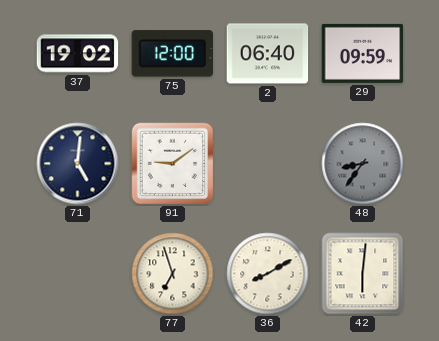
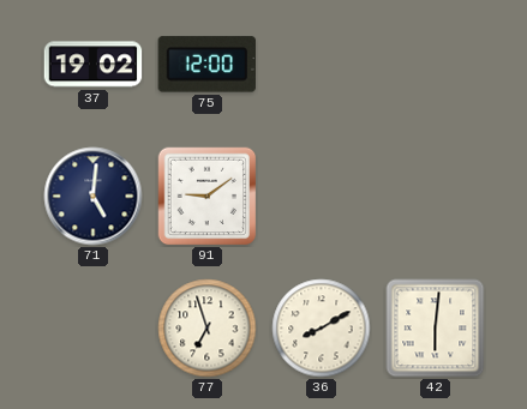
2: 06:40 -> none (268, 54)
29: 09:59 -> none (363, 53)
48: 8:36 -> none (363, 164)
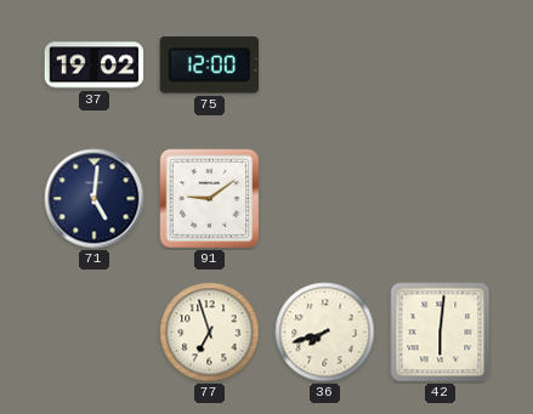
36: 8:10 -> 7:42 (325, 333)
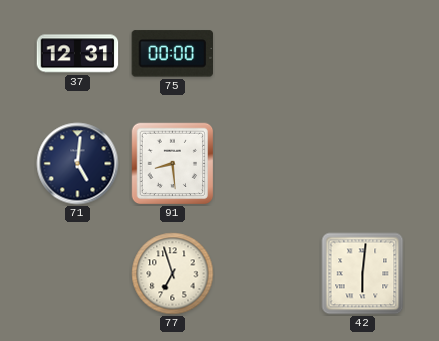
37: 19:02 -> 12:31 (78, 54)
75: 12:00 -> 00:00 (172, 54)
91: 9:09 -> 8:29 (172, 163)
36: 7:42 -> none (325, 333)
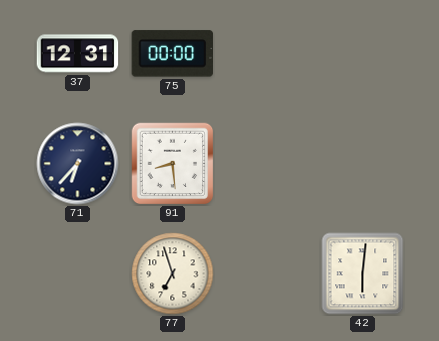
71: 5:01 -> 6:37 (78, 164)
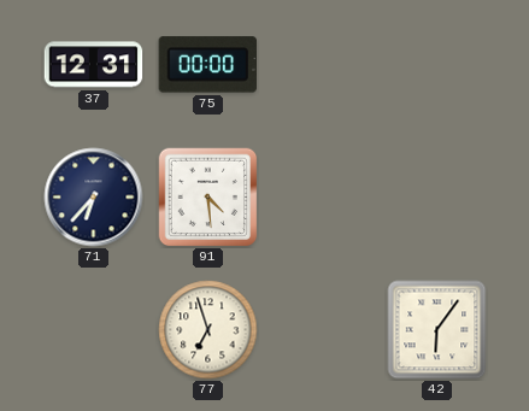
91: 8:29 -> 4:29 (207, 196)
42: 6:01 -> 6:06 (437, 330)
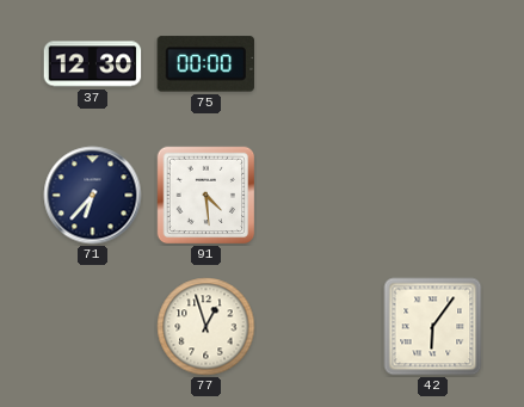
37: 12:31 -> 12:30 (93, 64)
77: 6:57 -> 12:57 (206, 327)
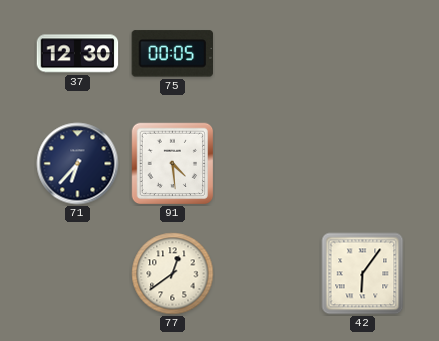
75: 00:00 -> 00:05 (172, 54)
77: 12:57 -> 12:39 (173, 274)
